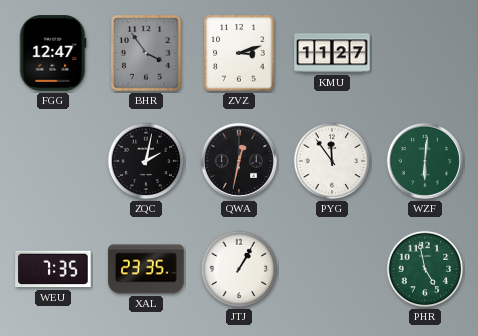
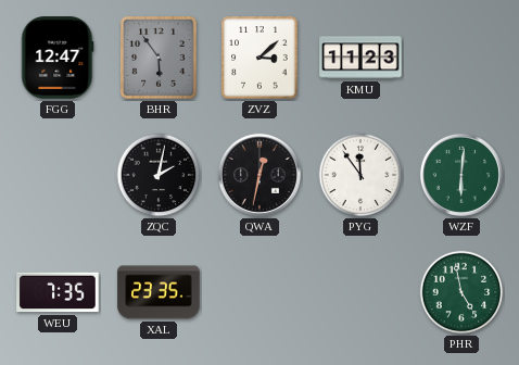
BHR: 3:54 -> 5:54 (159, 58)
ZVZ: 3:12 -> 3:08 (259, 58)
KMU: 11:27 -> 11:23 (360, 58)
JTJ: 1:05 -> none (239, 269)
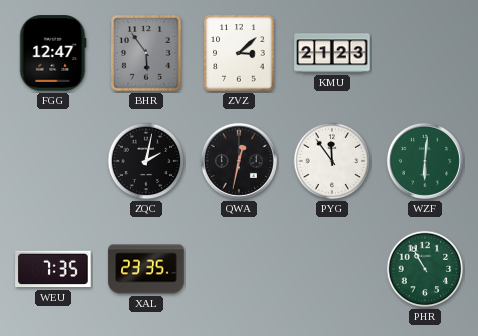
KMU: 11:23 -> 21:23 (332, 53)
PHR: 4:58 -> 10:55 (425, 269)
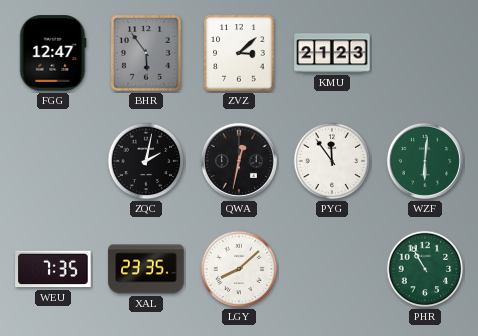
LGY: none -> 8:08 (239, 269)
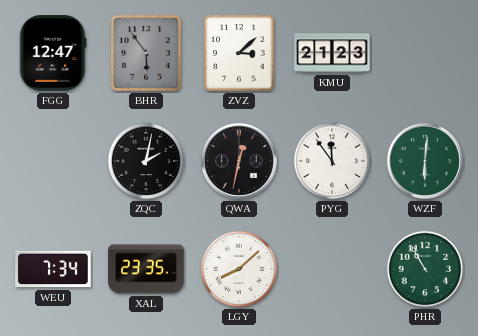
WEU: 7:35 -> 7:34 (53, 269)
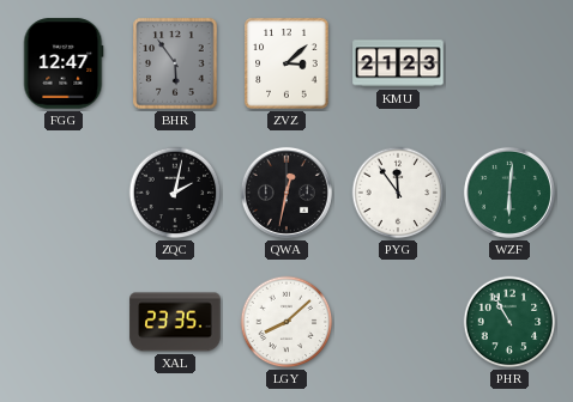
WEU: 7:34 -> none (53, 269)
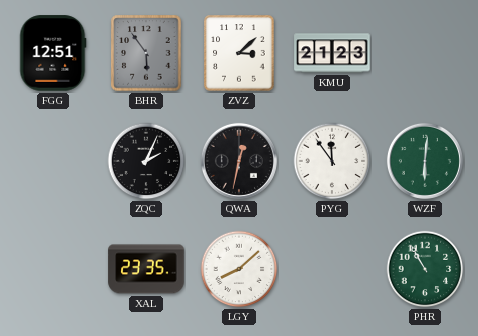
FGG: 12:47 -> 12:51 (53, 53)
ZQC: 2:02 -> 2:04 (146, 161)
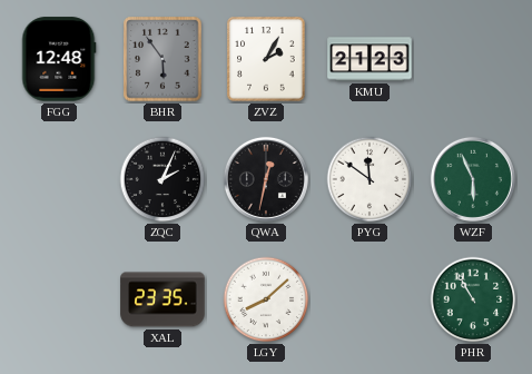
FGG: 12:51 -> 12:48 (59, 59)
ZVZ: 3:08 -> 2:05 (266, 59)
PYG: 11:54 -> 11:51 (370, 179)
WZF: 6:01 -> 5:56 (473, 179)
